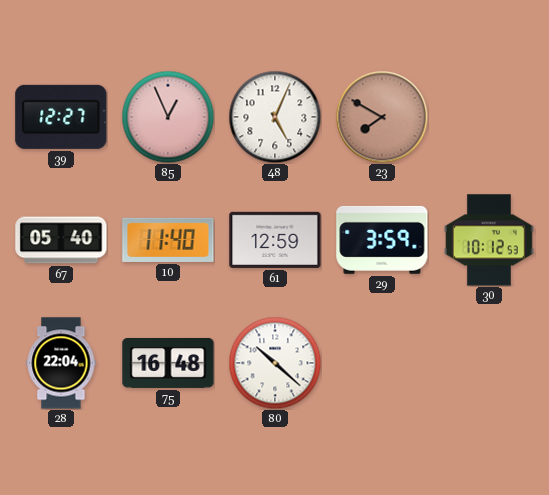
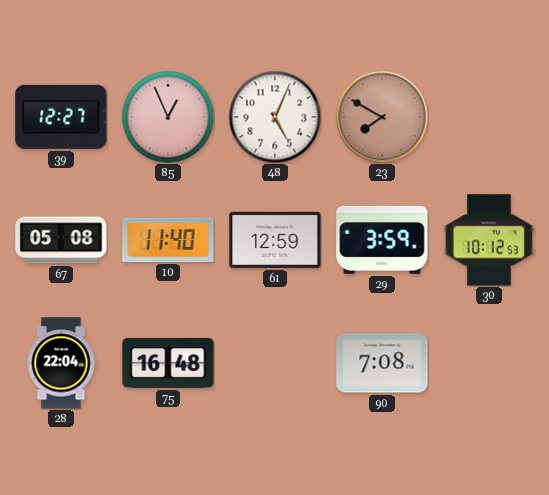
67: 05:40 -> 05:08 (61, 240)
80: 10:22 -> none (275, 363)
90: none -> 7:08 (382, 363)
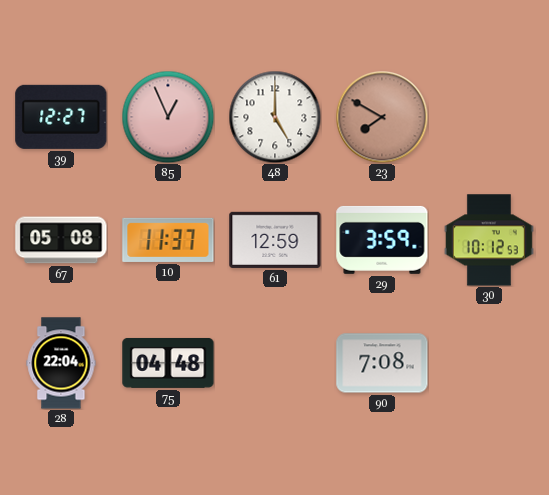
48: 5:04 -> 5:00 (275, 117)
10: 11:40 -> 11:37 (168, 240)
75: 16:48 -> 04:48 (168, 363)
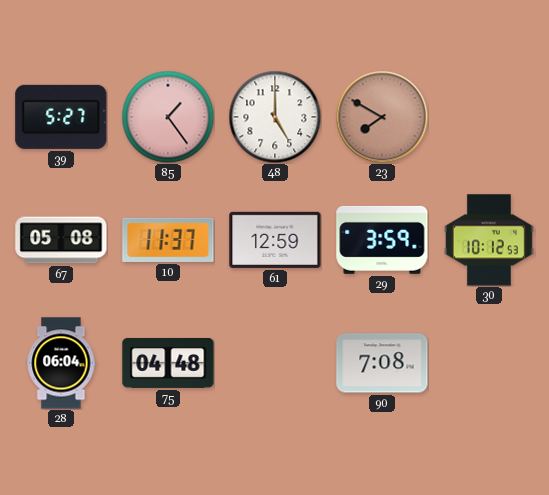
39: 12:27 -> 5:27 (61, 117)
85: 12:56 -> 1:24 (168, 117)
28: 22:04 -> 06:04 (61, 363)
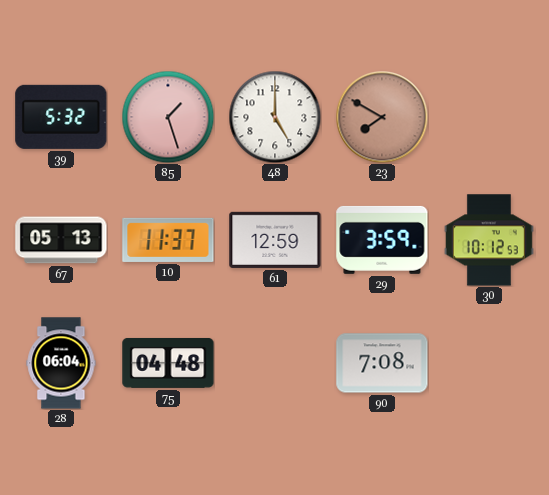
39: 5:27 -> 5:32 (61, 117)
85: 1:24 -> 1:27 (168, 117)
67: 05:08 -> 05:13 (61, 240)
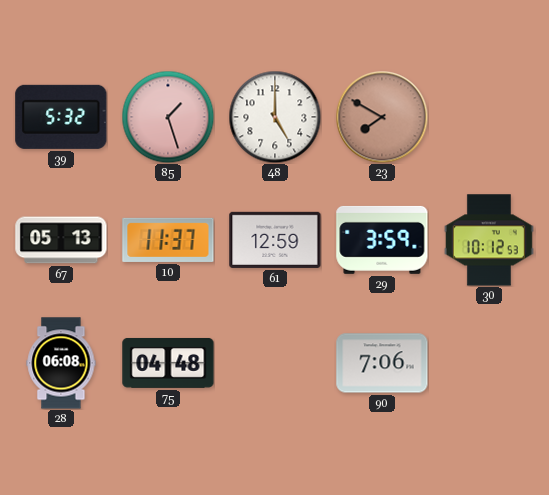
28: 06:04 -> 06:08 (61, 363)
90: 7:08 -> 7:06 (382, 363)
